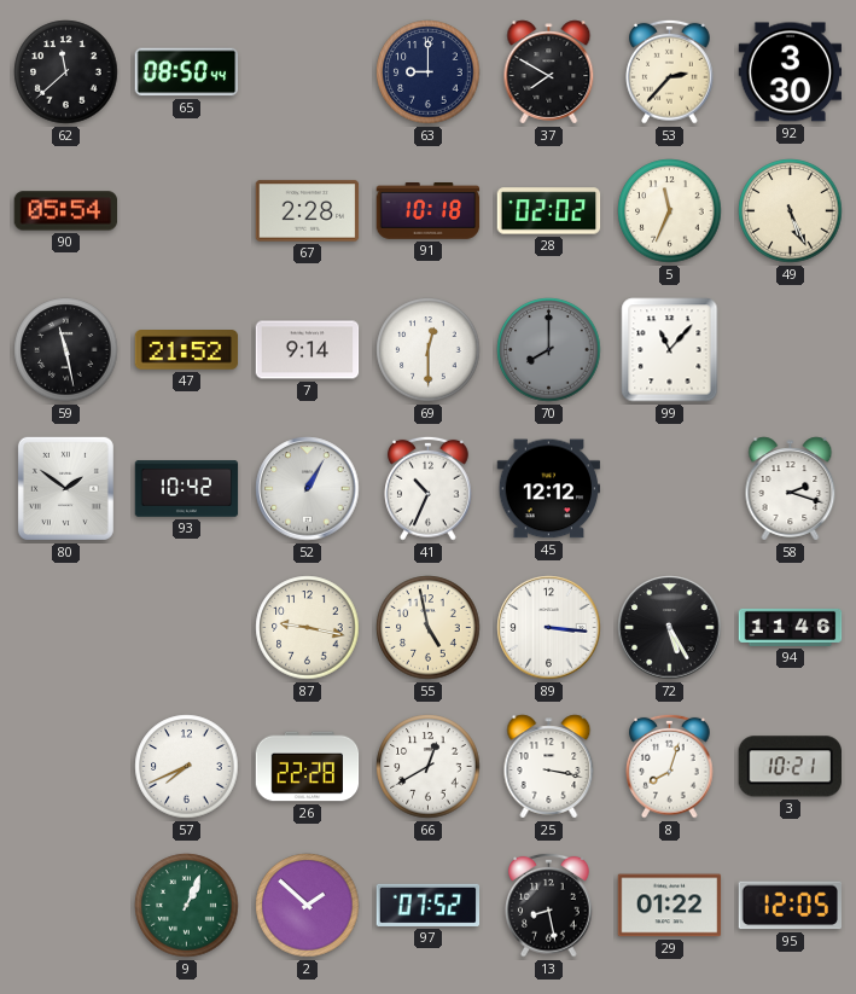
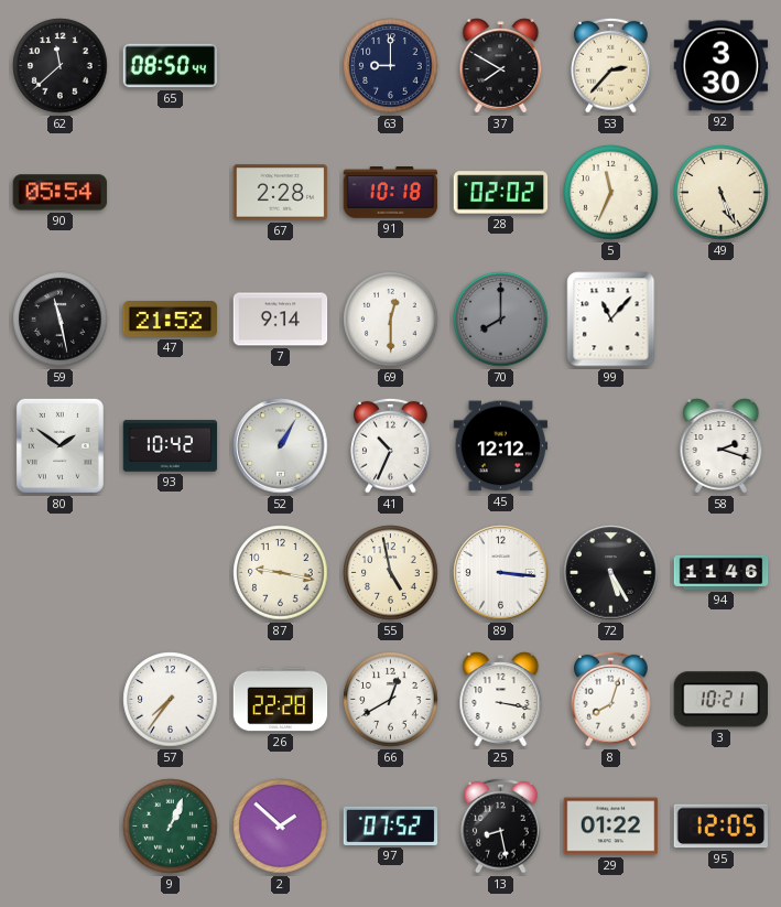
57: 7:41 -> 7:36 (171, 700)
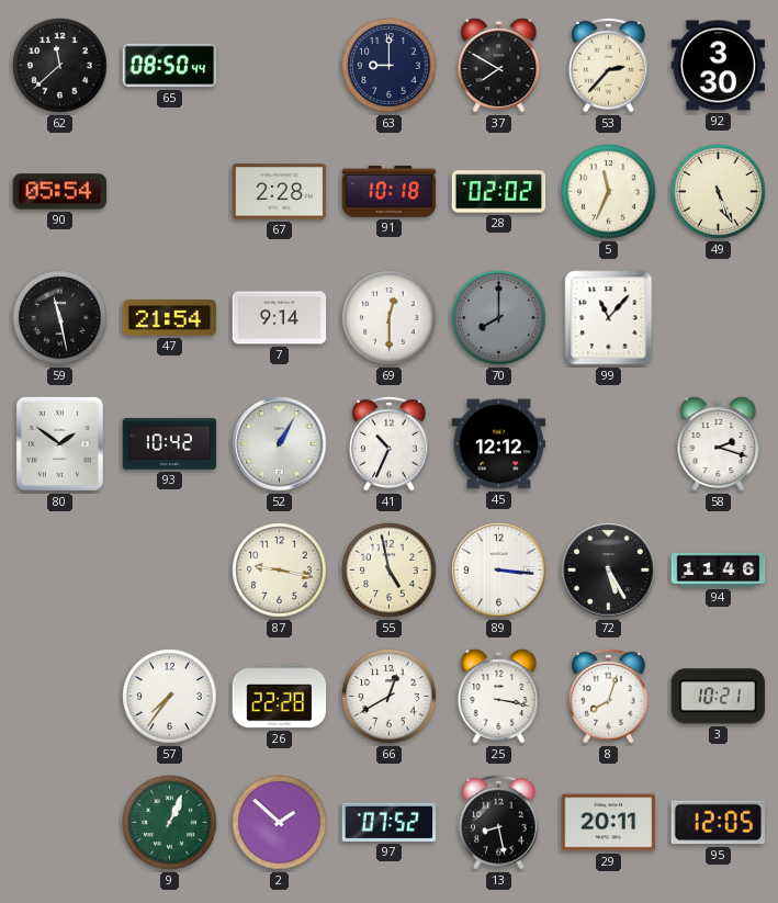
47: 21:52 -> 21:54 (170, 318)
29: 01:22 -> 20:11 (609, 823)
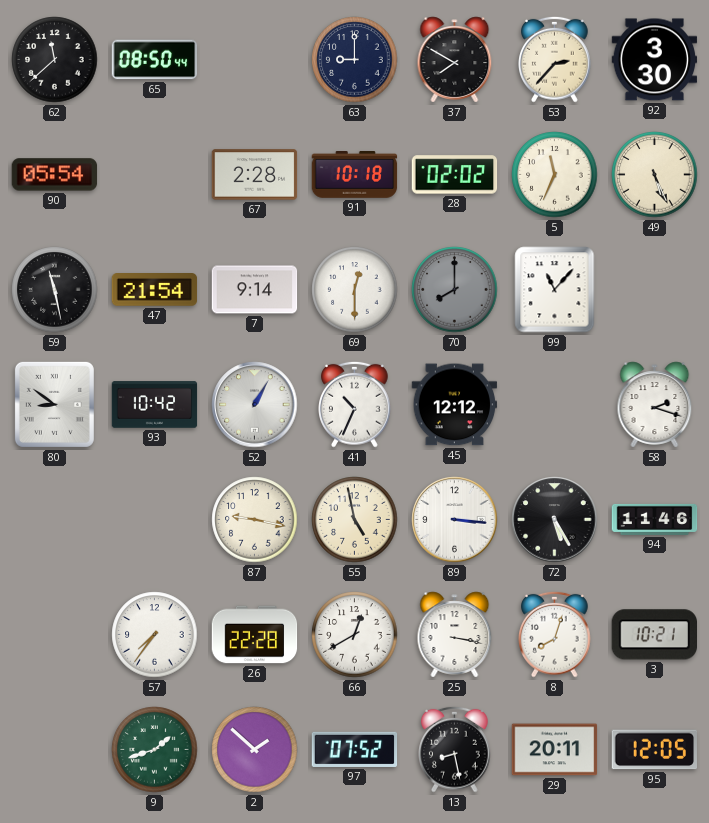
80: 1:51 -> 8:51 (54, 404)
9: 1:04 -> 1:42 (155, 750)
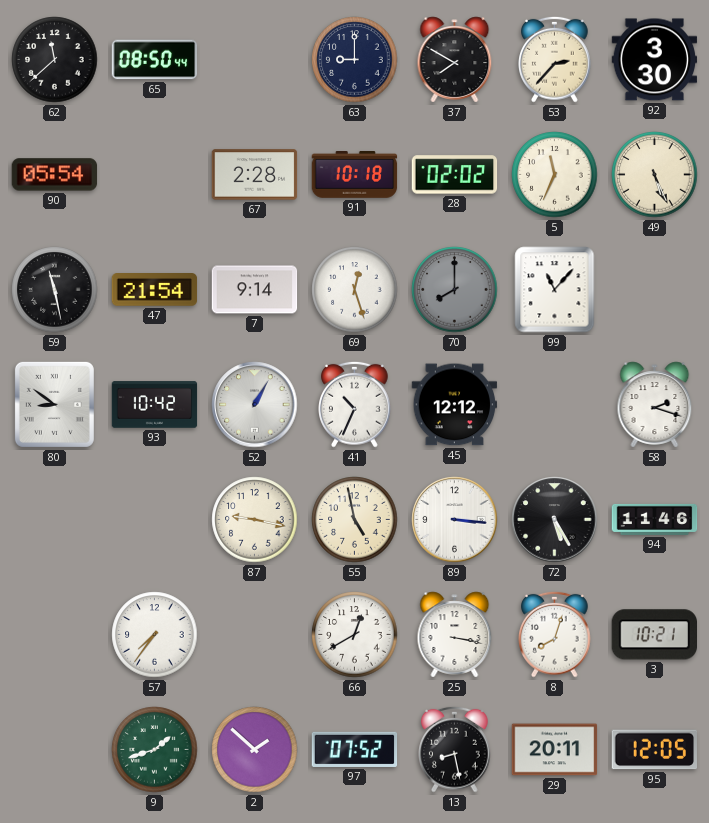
69: 12:30 -> 12:27 (355, 290)
26: 22:28 -> none (255, 635)
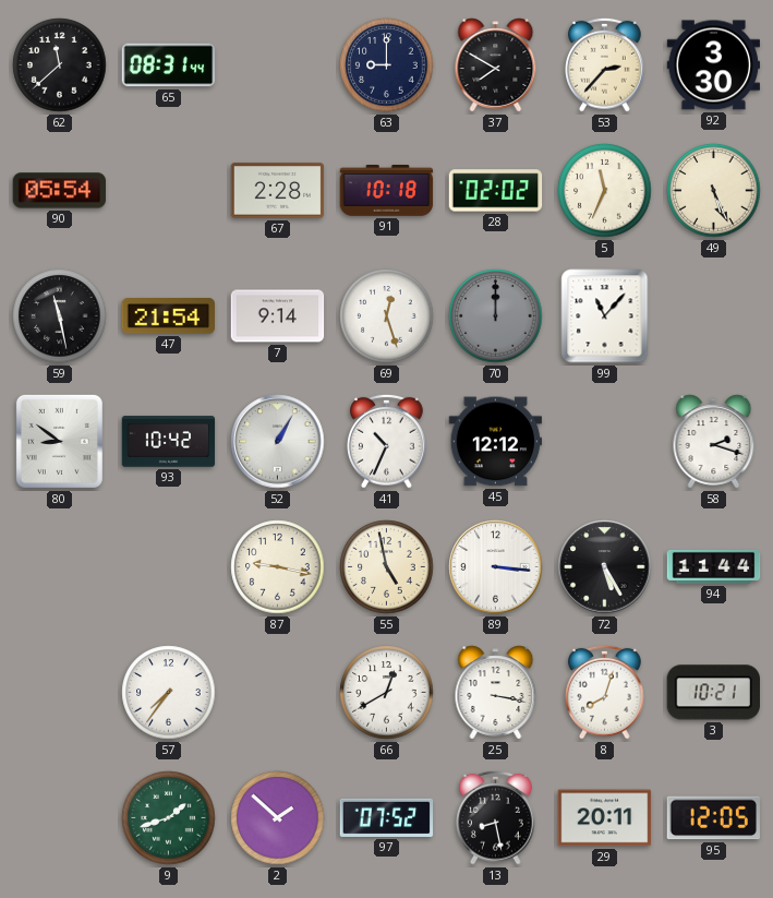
65: 08:50 -> 08:31 (169, 65)
70: 8:00 -> 12:00 (496, 316)
94: 11:46 -> 11:44 (714, 566)
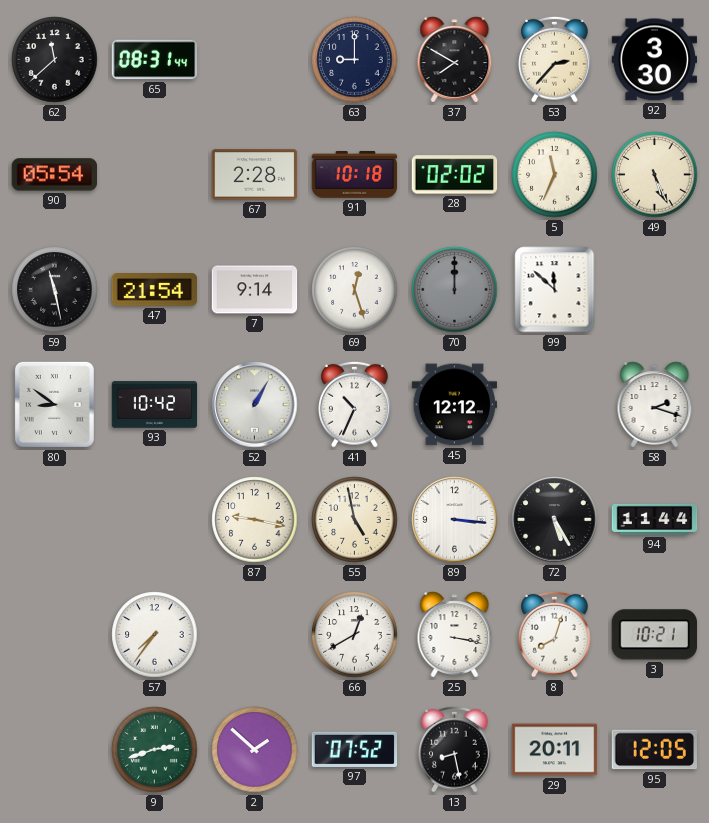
99: 11:07 -> 11:52 (555, 290)
9: 1:42 -> 2:42 (155, 750)
